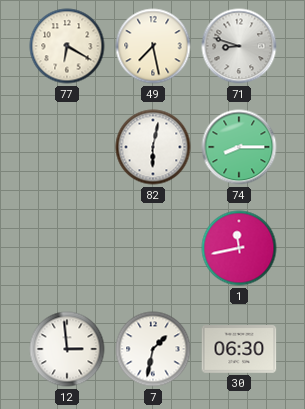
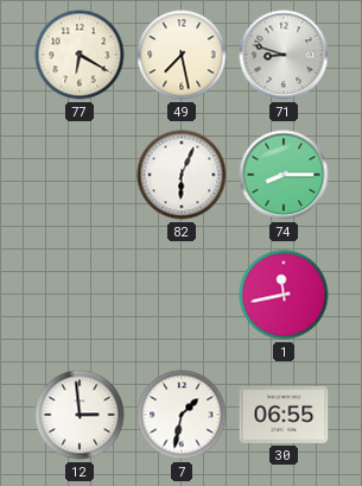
82: 6:02 -> 6:04 (182, 175)
30: 06:30 -> 06:55 (284, 416)
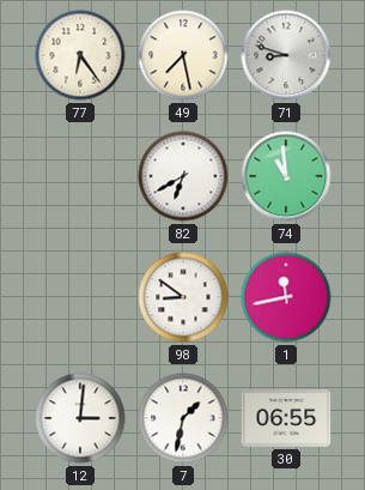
77: 6:20 -> 6:24 (80, 55)
82: 6:04 -> 6:40 (183, 176)
74: 8:15 -> 10:59 (286, 176)
98: none -> 8:51 (183, 297)
12: 2:59 -> 3:01 (80, 418)
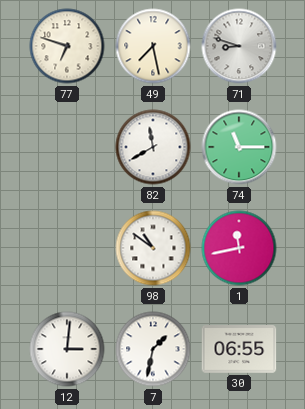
77: 6:24 -> 6:48 (67, 46)
82: 6:40 -> 11:40 (153, 147)
74: 10:59 -> 11:15 (239, 147)
98: 8:51 -> 10:51 (153, 248)
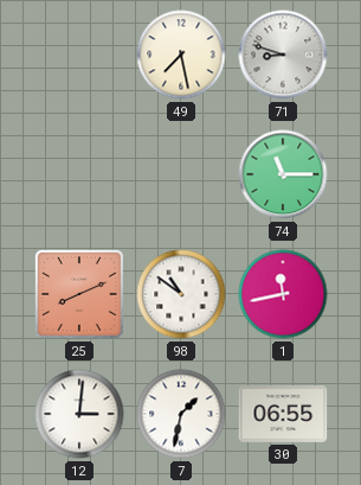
77: 6:48 -> none (67, 46)
82: 11:40 -> none (153, 147)
25: none -> 8:11 (79, 294)
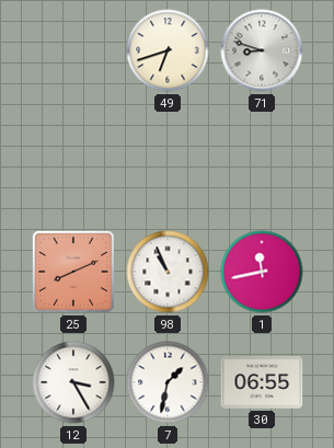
49: 7:28 -> 6:42 (168, 50)
74: 11:15 -> none (283, 174)
98: 10:51 -> 10:56 (168, 272)
12: 3:01 -> 3:25 (73, 382)
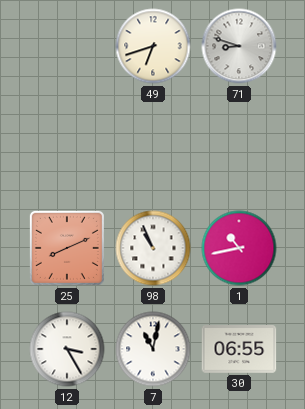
1: 11:43 -> 10:43 (239, 248)
7: 1:32 -> 11:02 (153, 349)
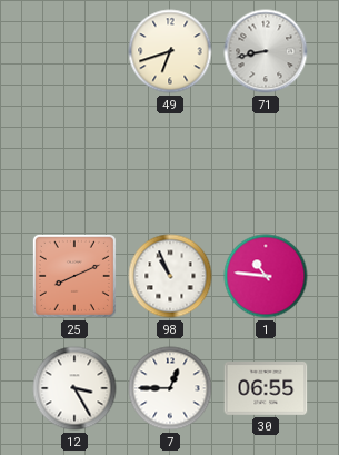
71: 8:48 -> 8:43 (266, 51)
1: 10:43 -> 10:46 (266, 276)
7: 11:02 -> 12:45 (170, 388)
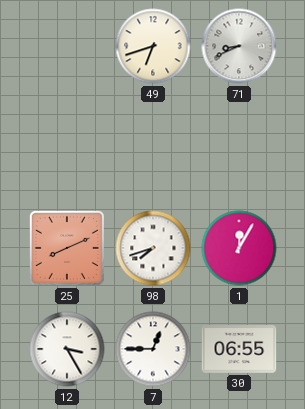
71: 8:43 -> 8:41 (239, 46)
98: 10:56 -> 7:42 (153, 248)
1: 10:46 -> 12:05 (239, 248)
